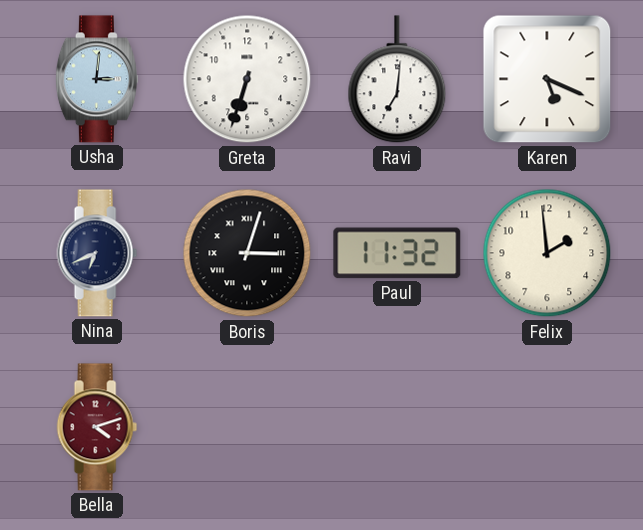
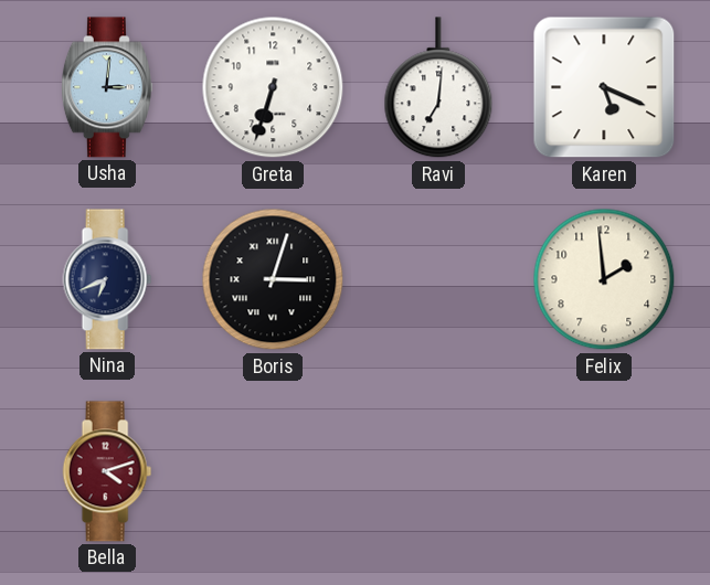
Paul: 11:32 -> none (397, 253)
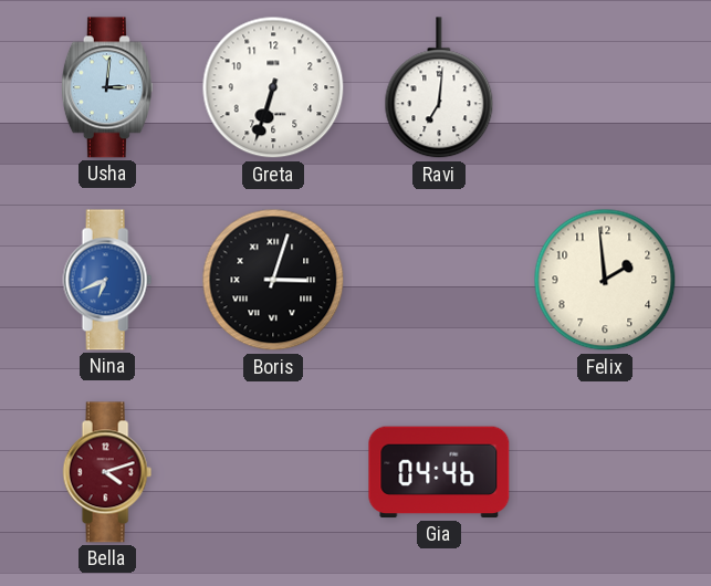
Karen: 5:19 -> none (604, 87)
Nina dial: navy -> blue (107, 280)
Gia: none -> 04:46 (439, 472)
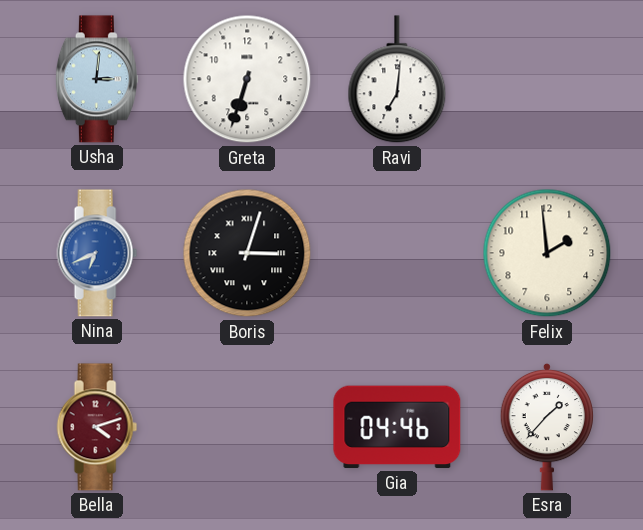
Esra: none -> 1:37 (547, 427)
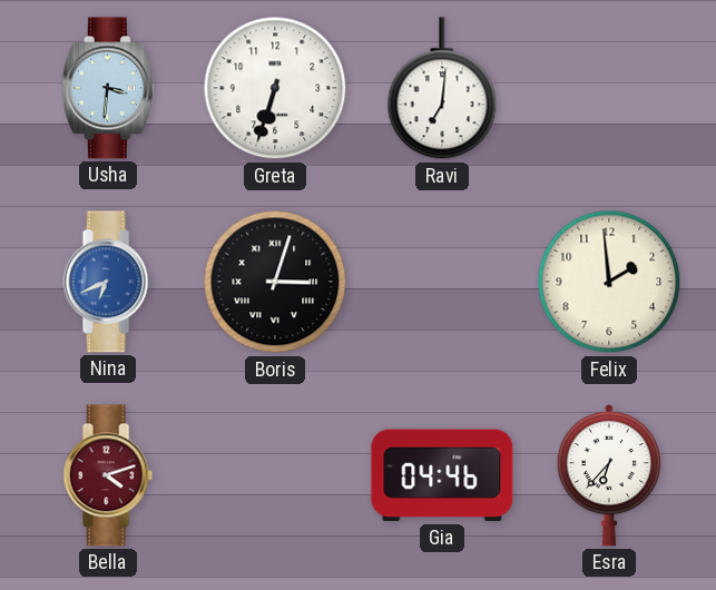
Usha: 3:01 -> 3:31 (108, 88)
Esra: 1:37 -> 6:37 (609, 475)
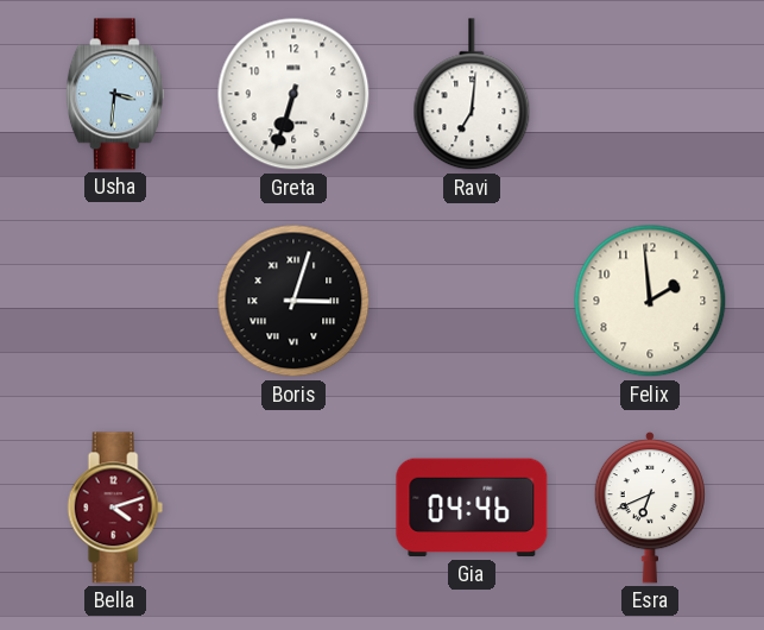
Nina: 6:41 -> none (108, 282)
Esra: 6:37 -> 6:41 (650, 508)
